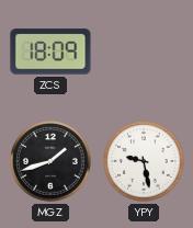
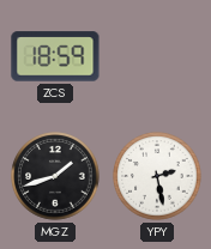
ZCS: 18:09 -> 18:59 (55, 56)
YPY: 9:28 -> 2:28 (157, 176)
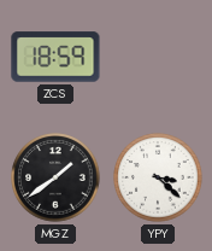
MGZ: 1:42 -> 1:39 (55, 177)
YPY: 2:28 -> 3:22 (158, 177)
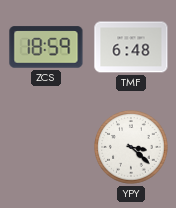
TMF: none -> 6:48 (131, 47)
MGZ: 1:39 -> none (55, 177)
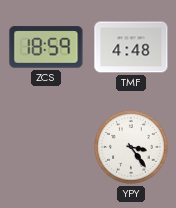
TMF: 6:48 -> 4:48 (131, 47)
YPY: 3:22 -> 3:24 (131, 147)
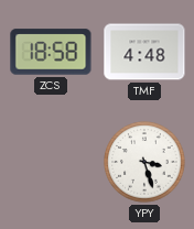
ZCS: 18:59 -> 18:58 (51, 52)
YPY: 3:24 -> 3:27 (144, 162)
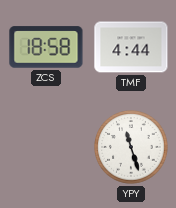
TMF: 4:48 -> 4:44 (131, 47)
YPY: 3:27 -> 11:27 (131, 147)
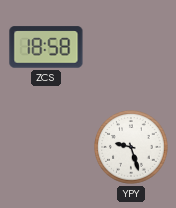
TMF: 4:44 -> none (131, 47)
YPY: 11:27 -> 9:27 (131, 147)
